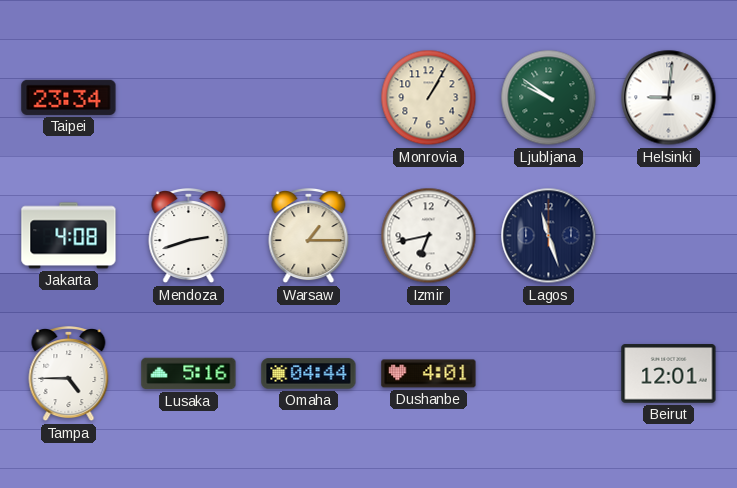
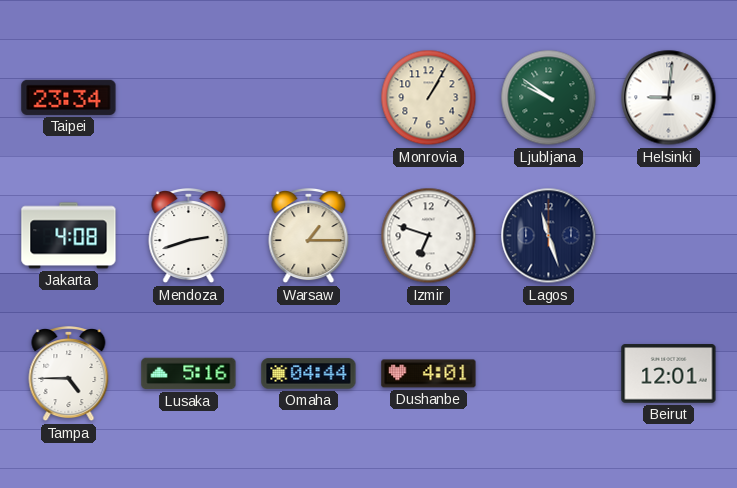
Izmir: 6:43 -> 6:48 (429, 236)
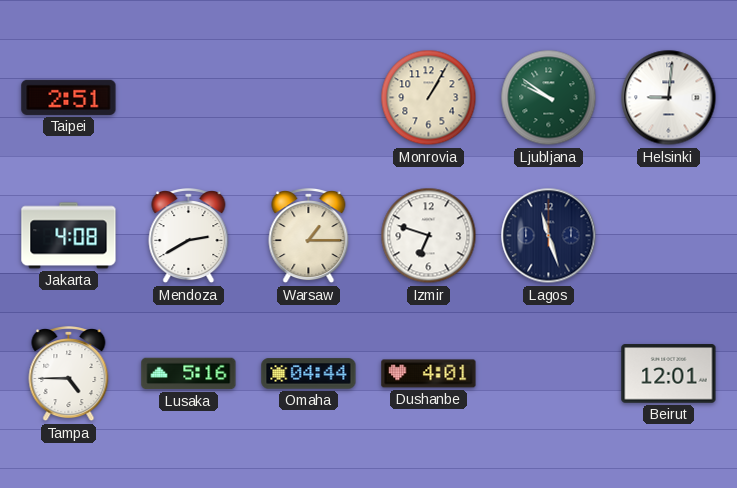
Taipei: 23:34 -> 2:51 (69, 97)
Mendoza: 2:42 -> 2:40 (189, 237)
